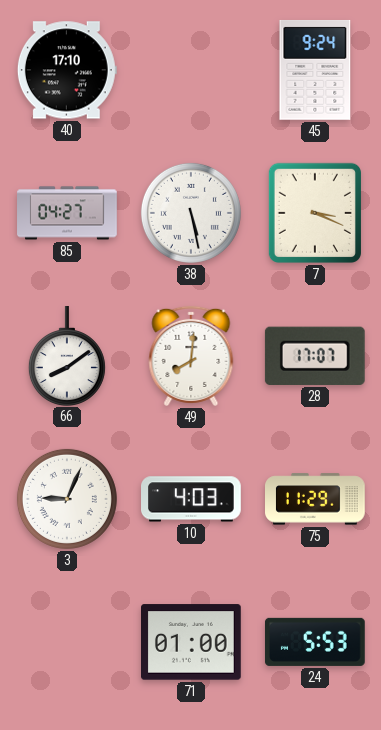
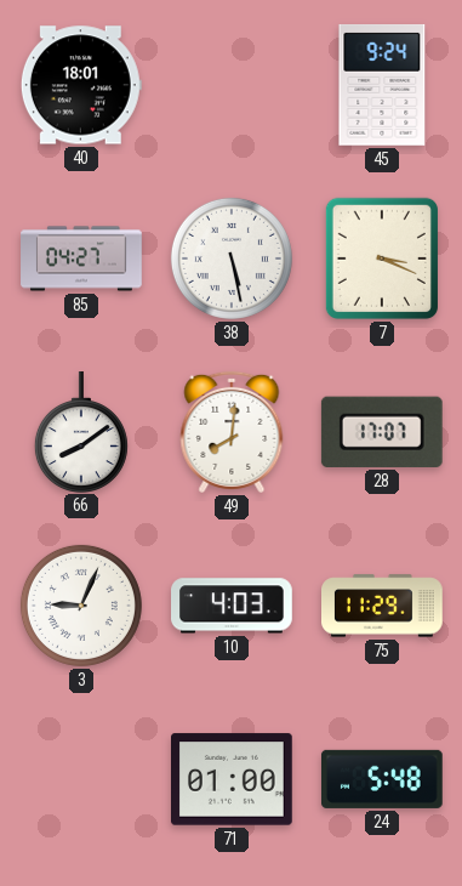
40: 17:10 -> 18:01 (81, 85)
24: 5:53 -> 5:48 (382, 779)
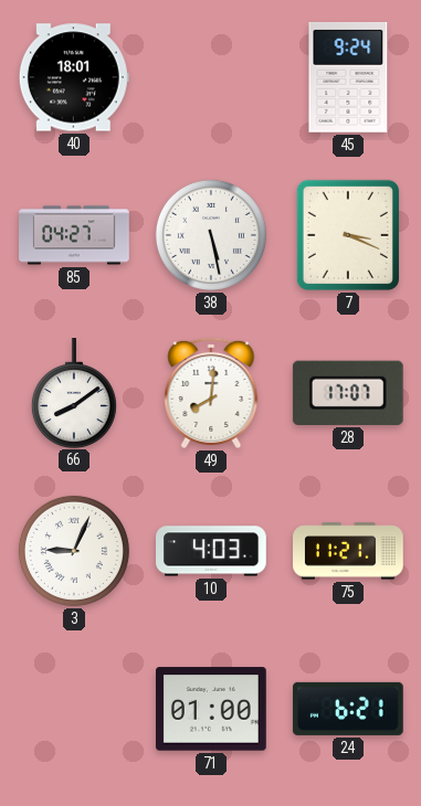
75: 11:29 -> 11:21 (349, 551)
24: 5:48 -> 6:21 (348, 709)
